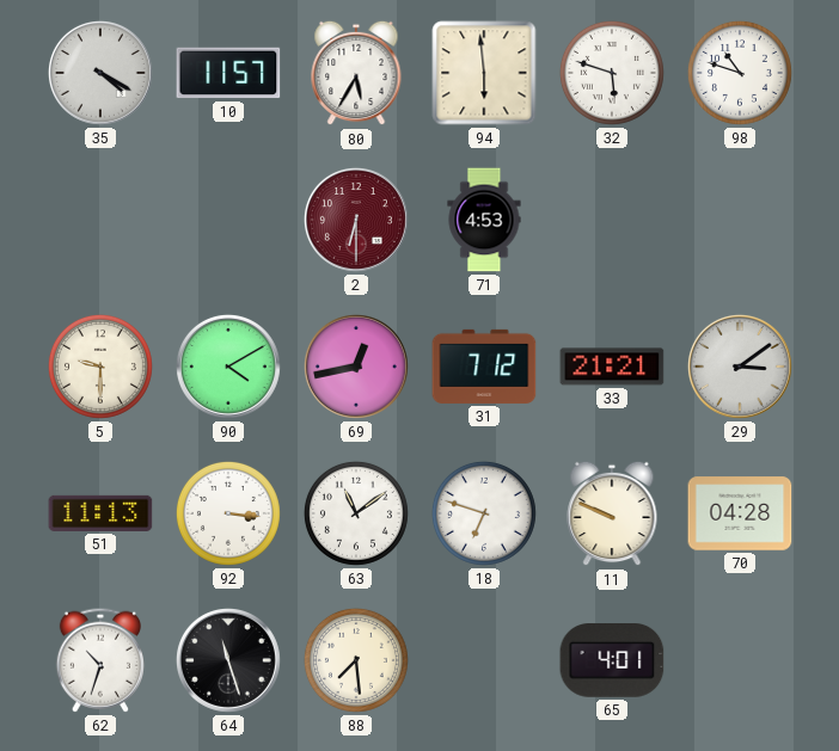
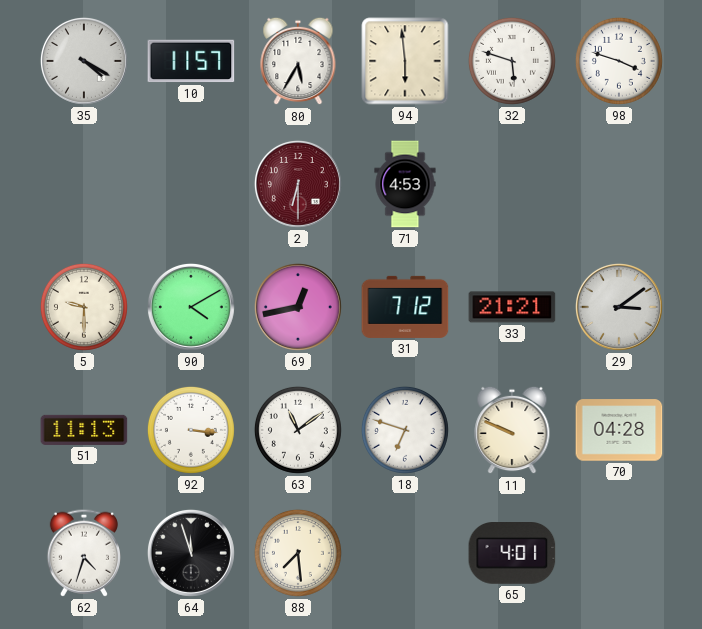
98: 10:48 -> 3:48 (619, 61)
62: 10:33 -> 4:33 (84, 553)
64: 11:27 -> 11:57 (191, 553)
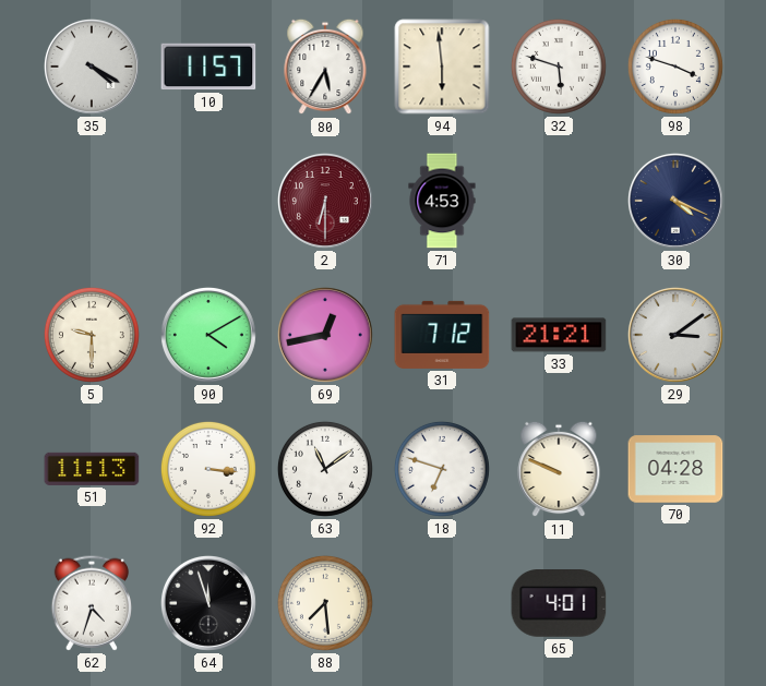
30: none -> 4:19 (675, 201)
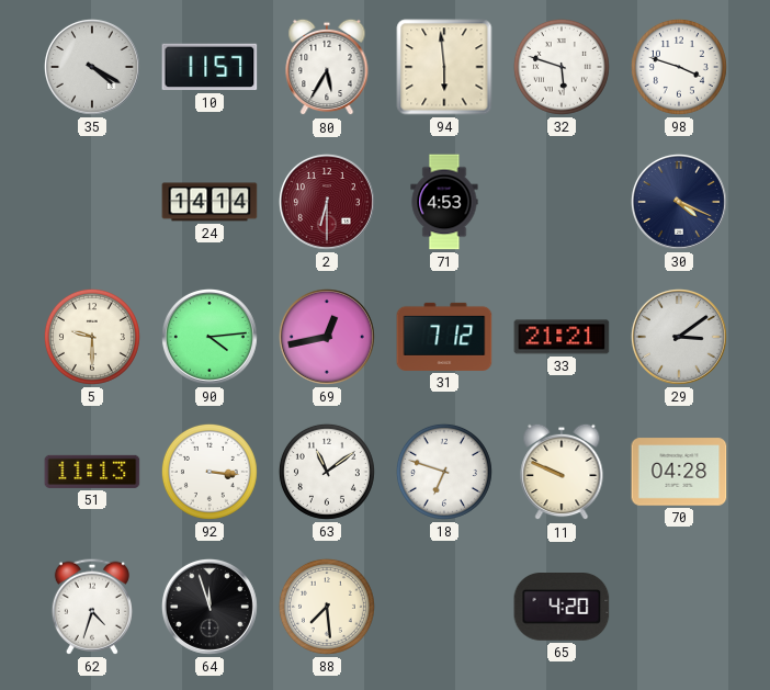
24: none -> 14:14 (210, 202)
90: 4:10 -> 4:14 (210, 337)
65: 4:01 -> 4:20 (562, 608)
